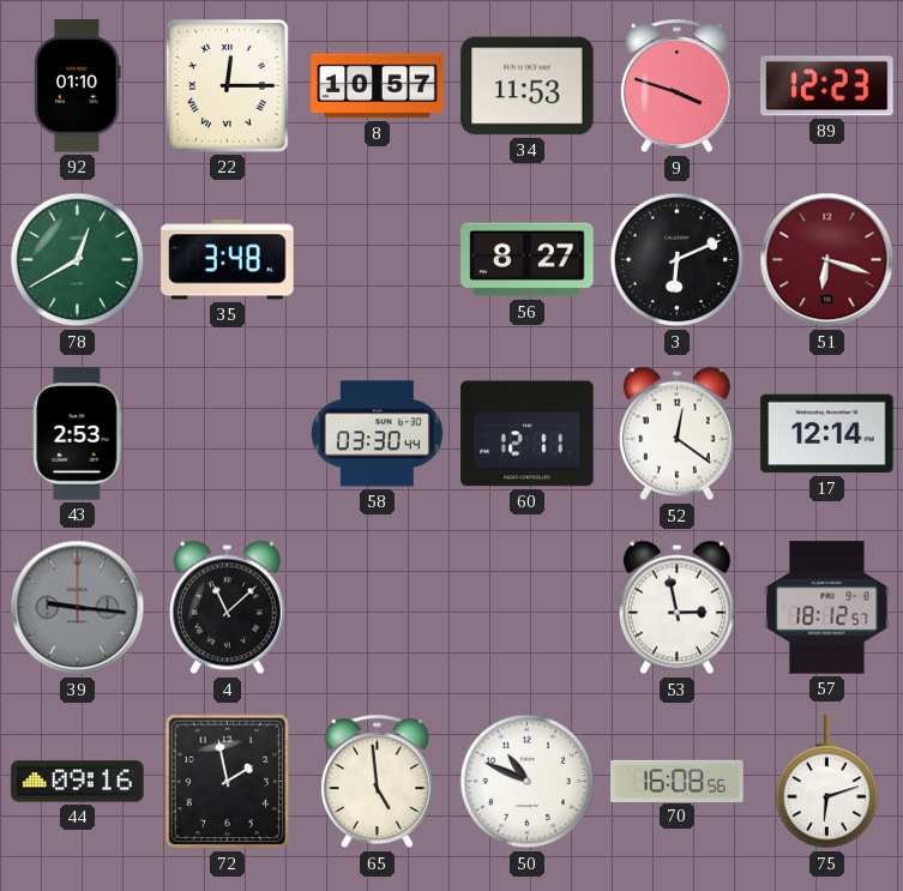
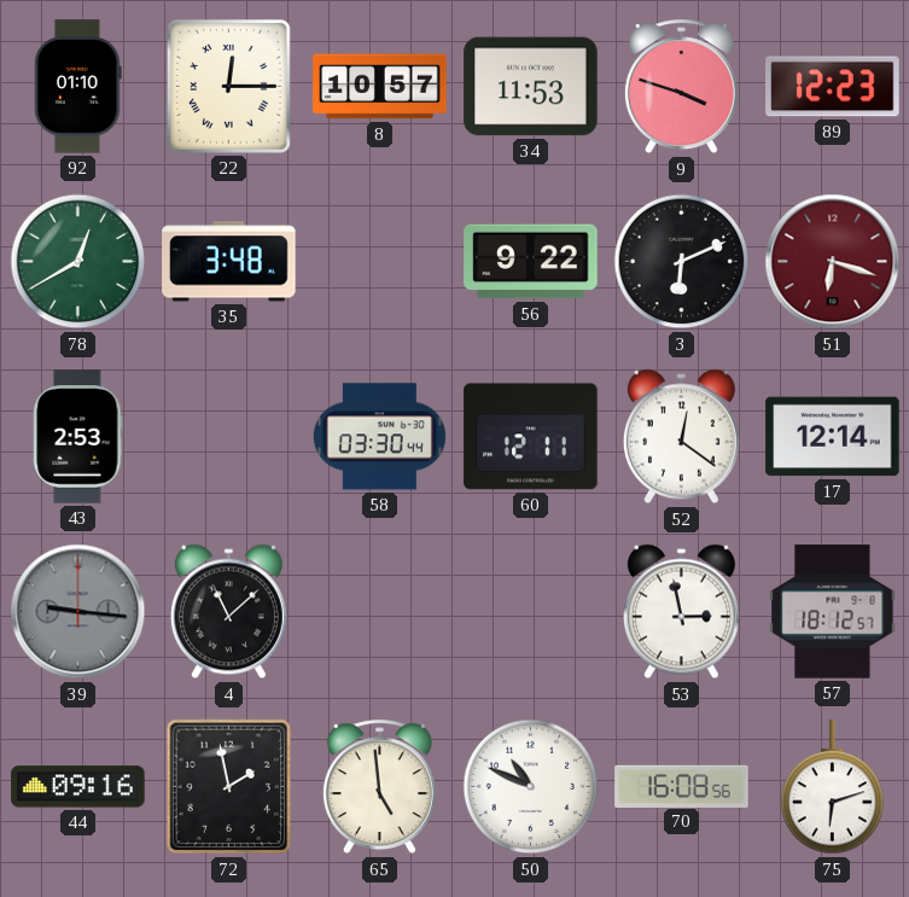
56: 8:27 -> 9:22 (531, 262)
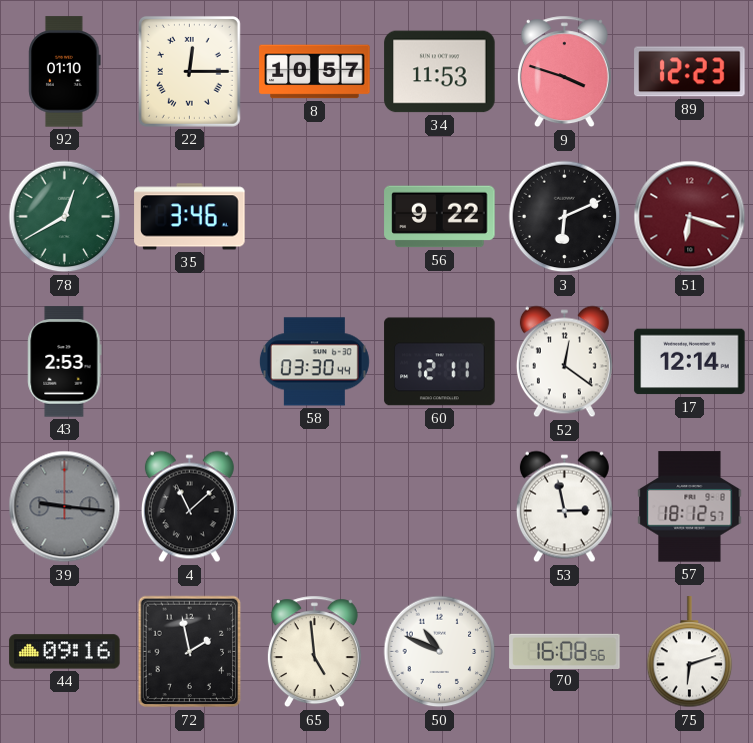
35: 3:48 -> 3:46 (190, 217)
